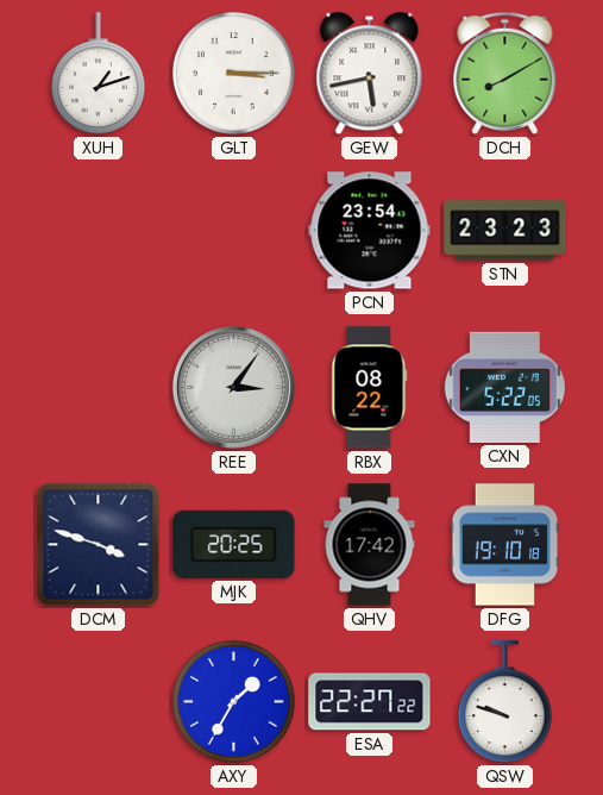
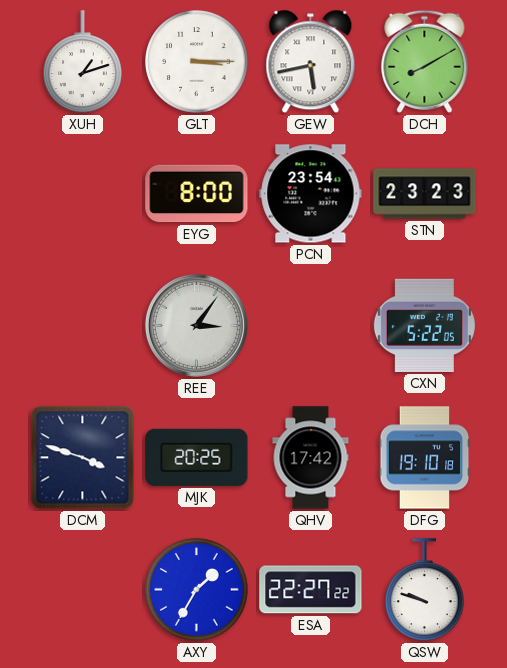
EYG: none -> 8:00 (197, 194)
RBX: 08:22 -> none (370, 388)
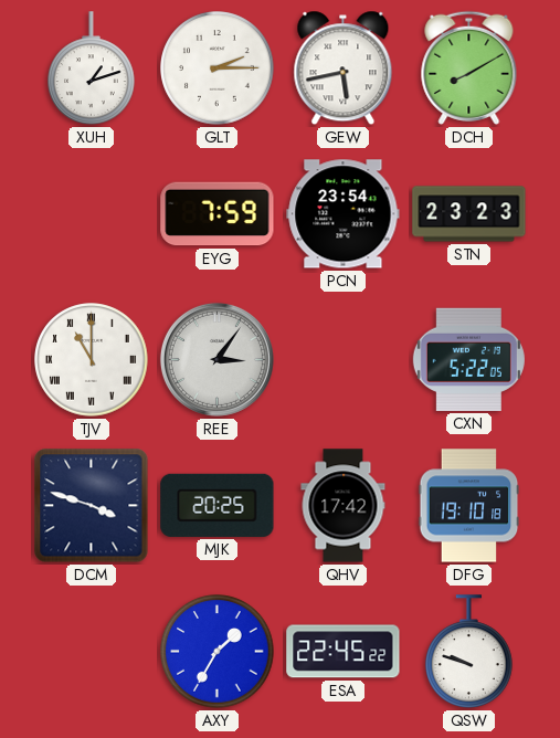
GLT: 3:15 -> 2:15 (218, 68)
EYG: 8:00 -> 7:59 (218, 214)
TJV: none -> 11:00 (92, 360)
ESA: 22:27 -> 22:45 (344, 652)
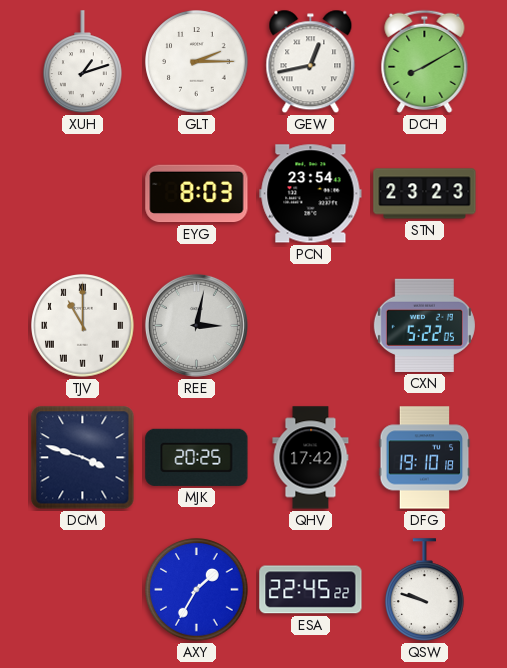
GEW: 5:43 -> 12:43 (311, 62)
EYG: 7:59 -> 8:03 (197, 194)
REE: 3:06 -> 3:02 (196, 325)
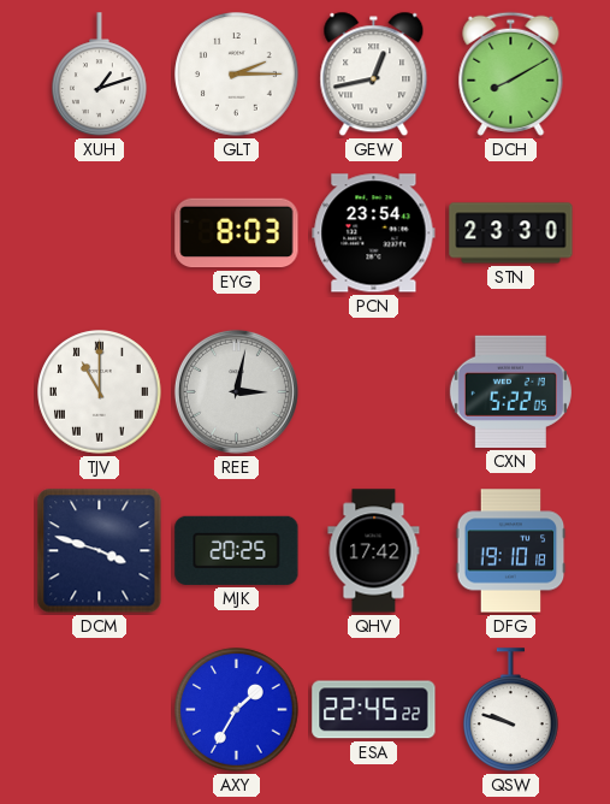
STN: 23:23 -> 23:30 (511, 233)
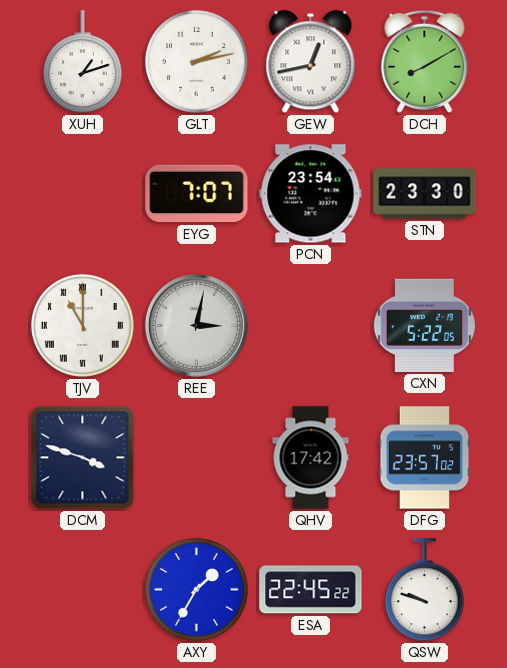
GLT: 2:15 -> 2:13 (197, 62)
EYG: 8:03 -> 7:07 (197, 194)
MJK: 20:25 -> none (237, 550)
DFG: 19:10 -> 23:57 (425, 458)
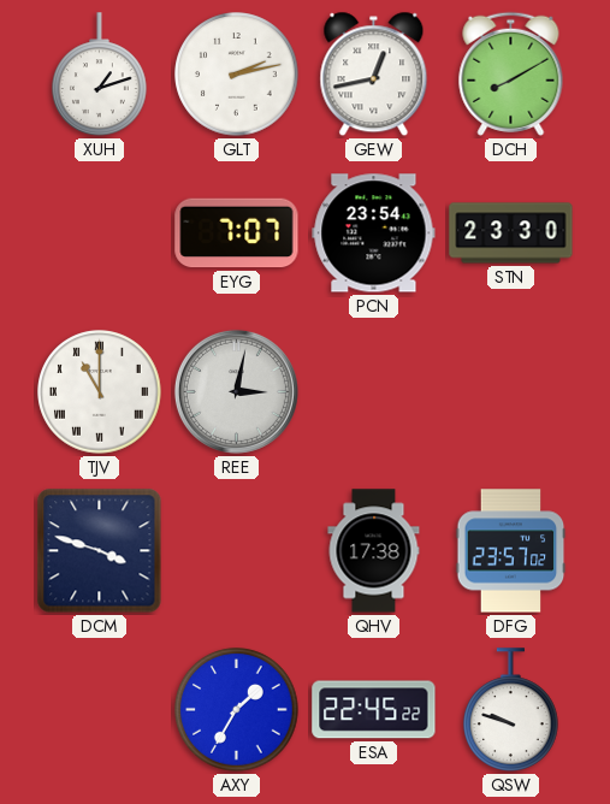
CXN: 5:22 -> none (424, 325)
QHV: 17:42 -> 17:38 (374, 551)
